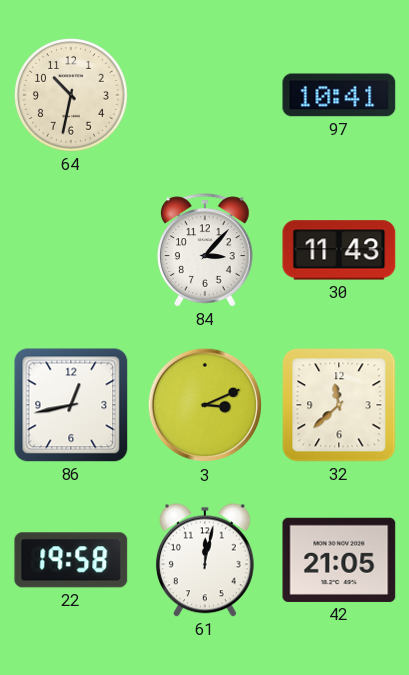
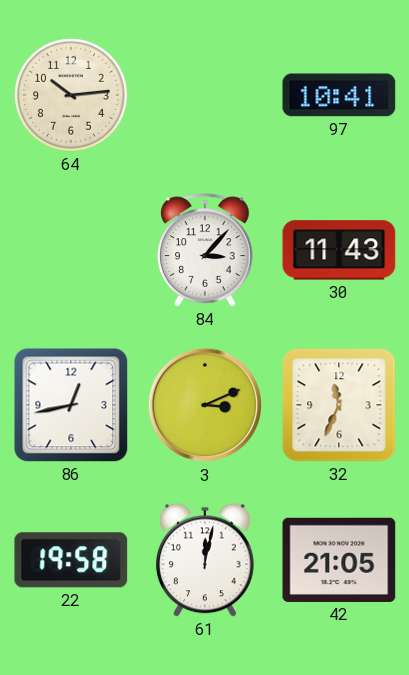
64: 10:32 -> 10:14 (72, 96)
32: 11:38 -> 11:34 (339, 405)
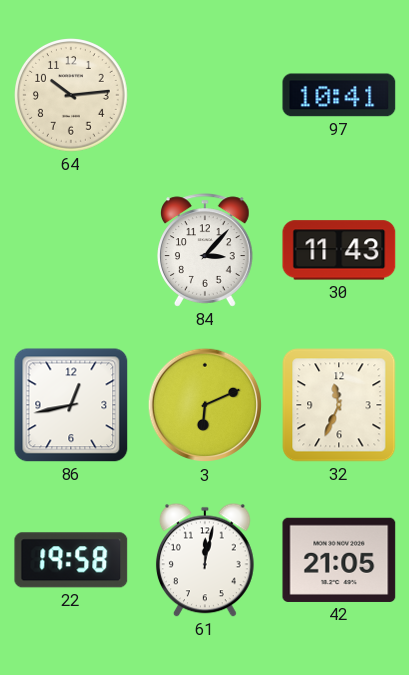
3: 3:11 -> 6:11 (205, 405)
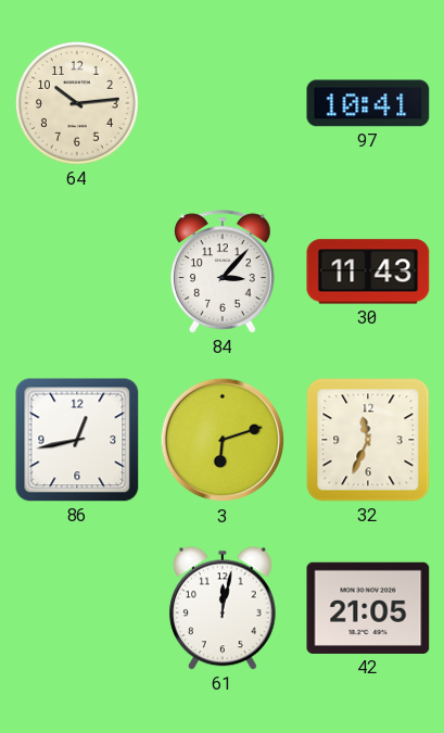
3: 6:11 -> 6:12 (223, 440)
22: 19:58 -> none (71, 560)
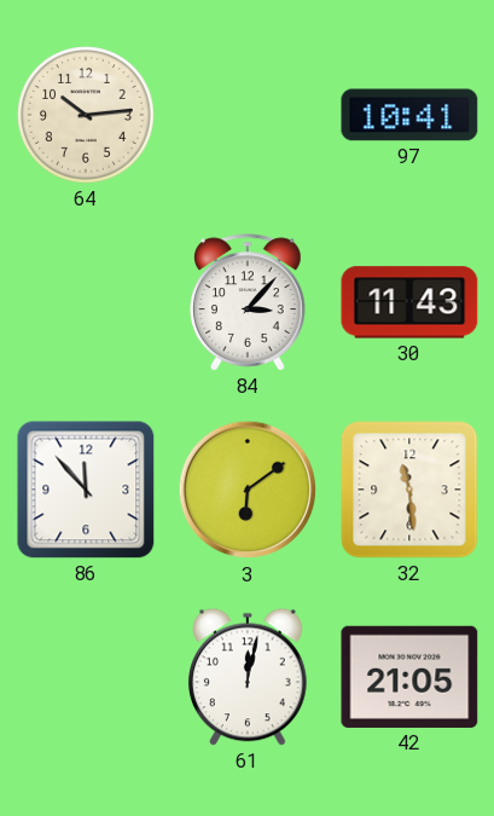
86: 12:43 -> 11:53 (86, 490)
3: 6:12 -> 6:09 (248, 490)
32: 11:34 -> 11:29 (409, 490)
